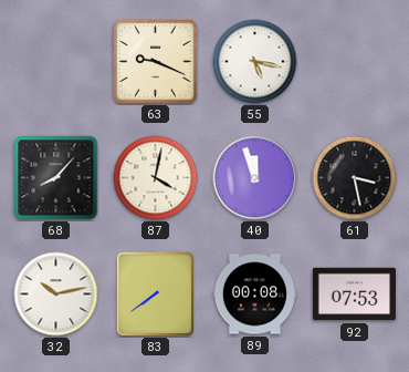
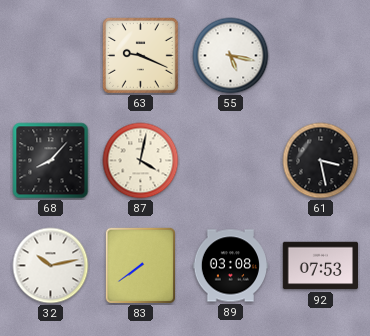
40: 11:57 -> none (255, 178)
89: 00:08 -> 03:08 (230, 266)
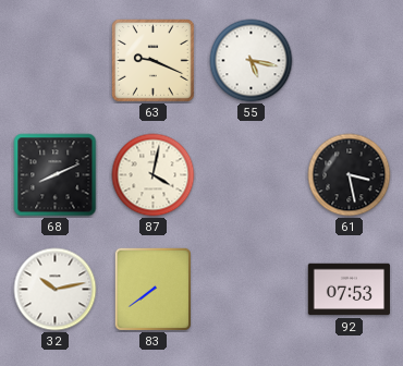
68: 8:07 -> 8:11 (56, 175)
89: 03:08 -> none (230, 266)
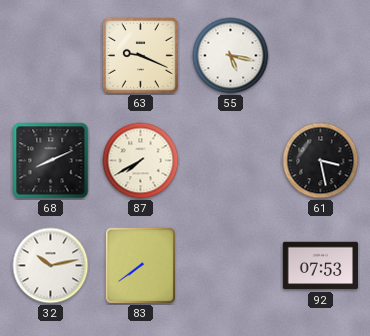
87: 4:02 -> 7:40 (141, 161)
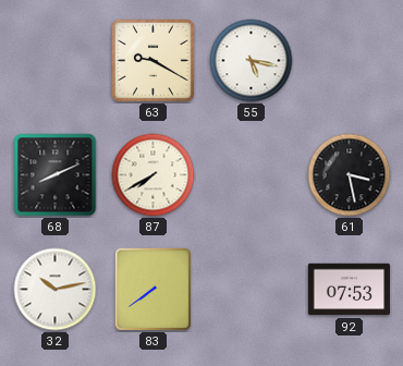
63: 9:19 -> 9:20 (154, 61)
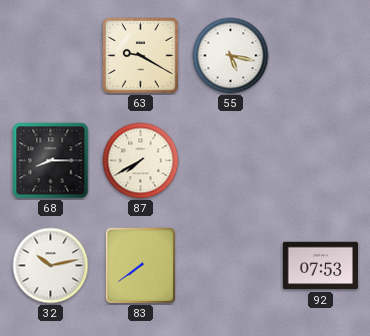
68: 8:11 -> 8:15 (51, 161)
61: 3:28 -> none (350, 175)
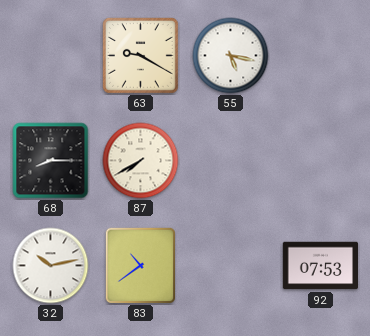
83: 7:39 -> 10:39 (140, 266)
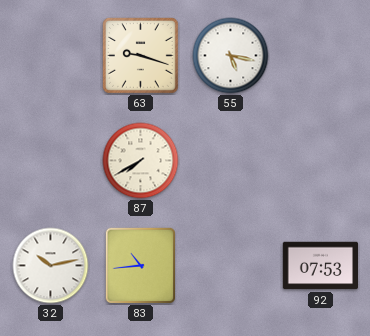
63: 9:20 -> 9:18 (141, 56)
68: 8:15 -> none (51, 161)
83: 10:39 -> 10:44 (140, 266)
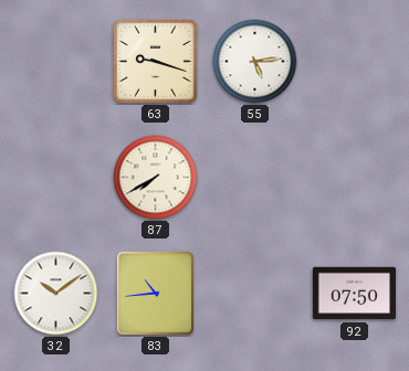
55: 5:17 -> 5:14 (255, 62)
32: 10:13 -> 10:09 (56, 294)
92: 07:53 -> 07:50 (354, 294)
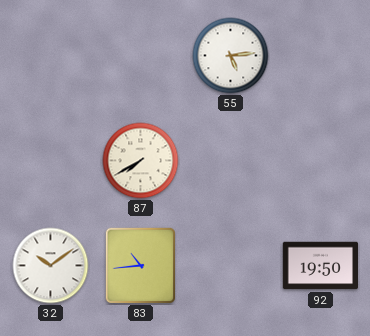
63: 9:18 -> none (156, 62)
92: 07:50 -> 19:50 (320, 266)
